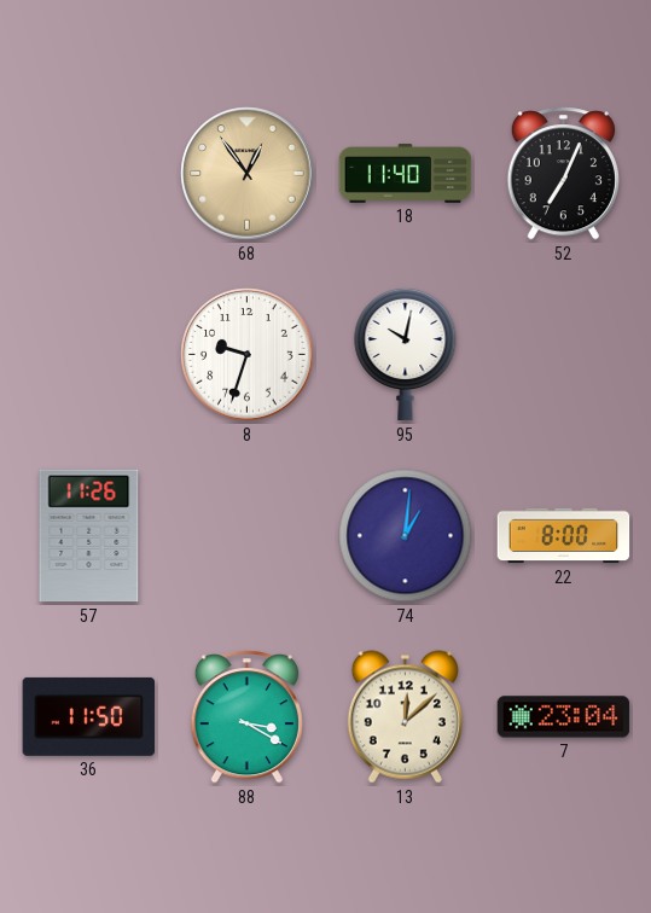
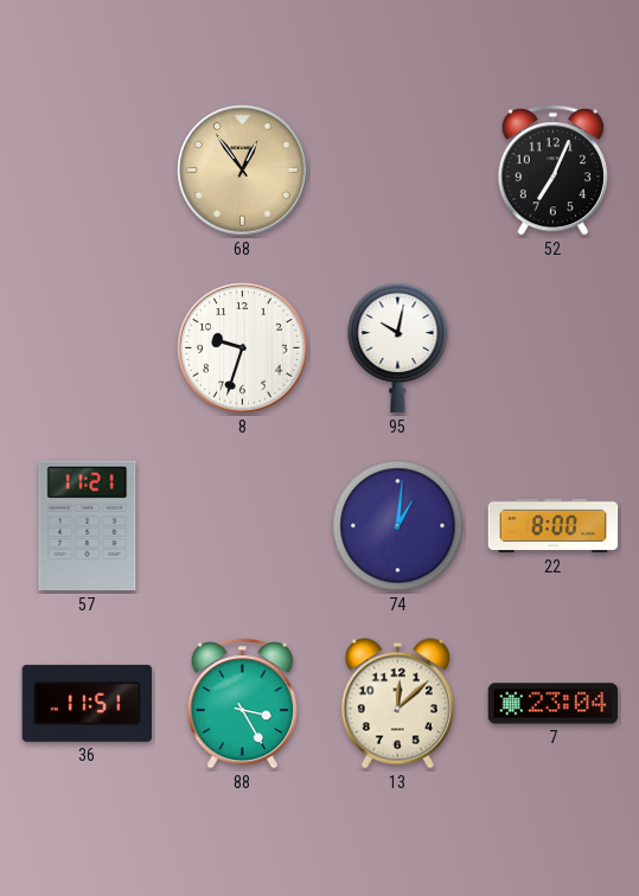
18: 11:40 -> none (406, 173)
57: 11:26 -> 11:21 (88, 526)
36: 11:50 -> 11:51 (88, 703)
88: 3:20 -> 3:25 (242, 704)
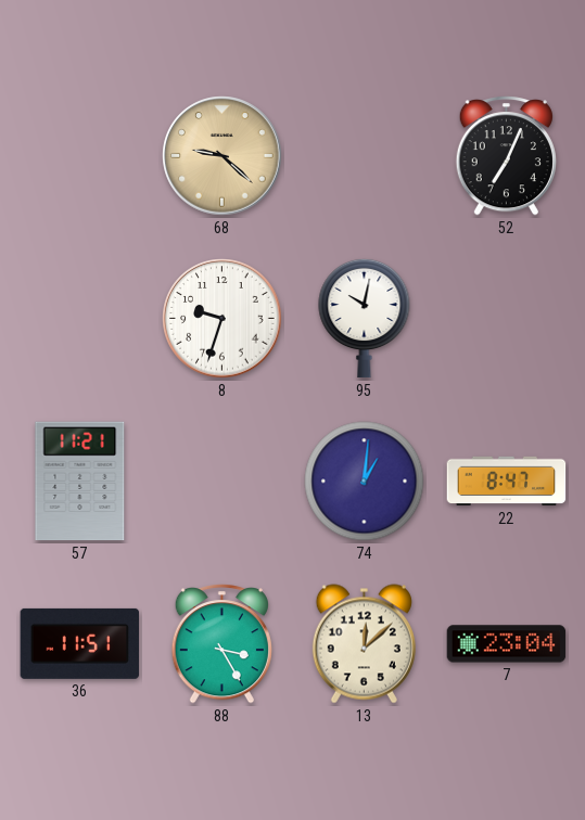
68: 12:54 -> 9:22 (222, 156)
22: 8:00 -> 8:47 (507, 482)
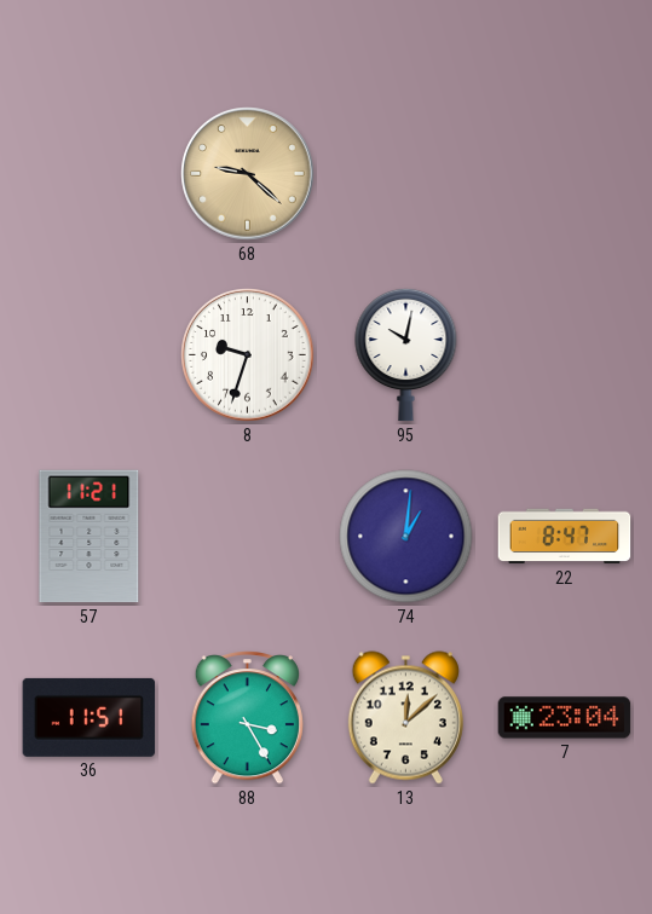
52: 7:04 -> none (506, 156)
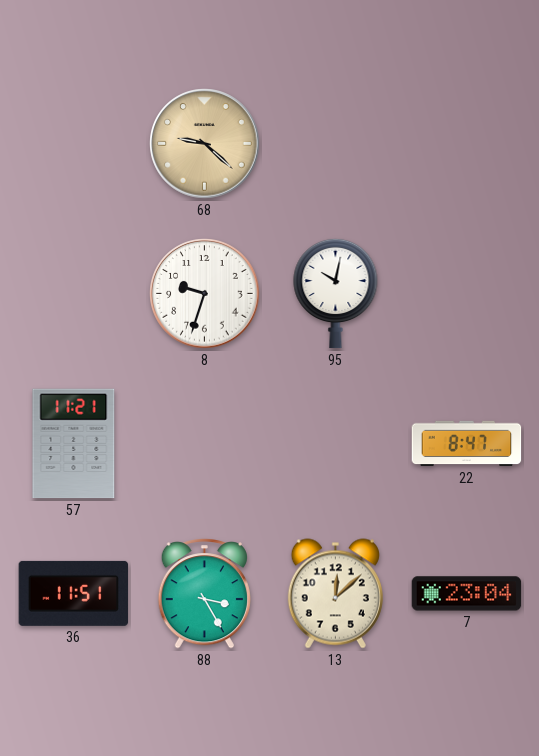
74: 1:01 -> none (406, 537)
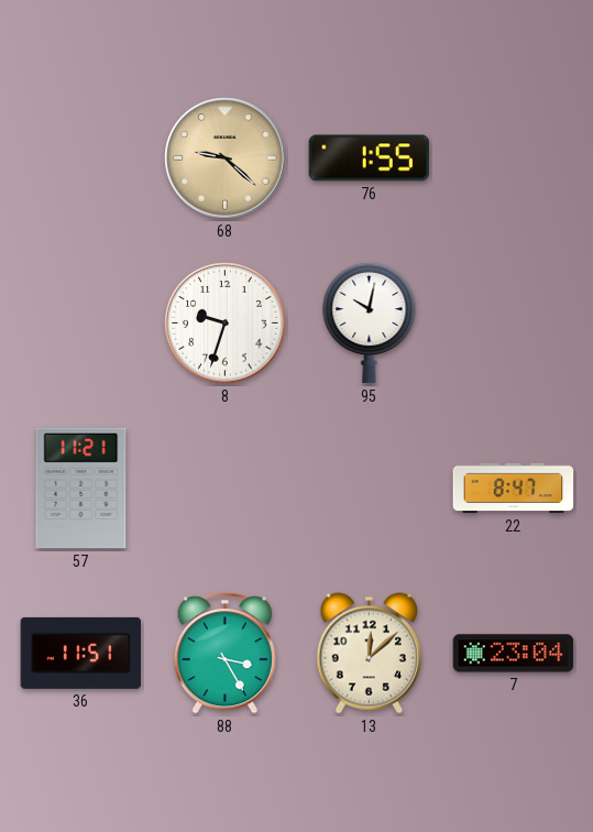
76: none -> 1:55 (370, 158)
